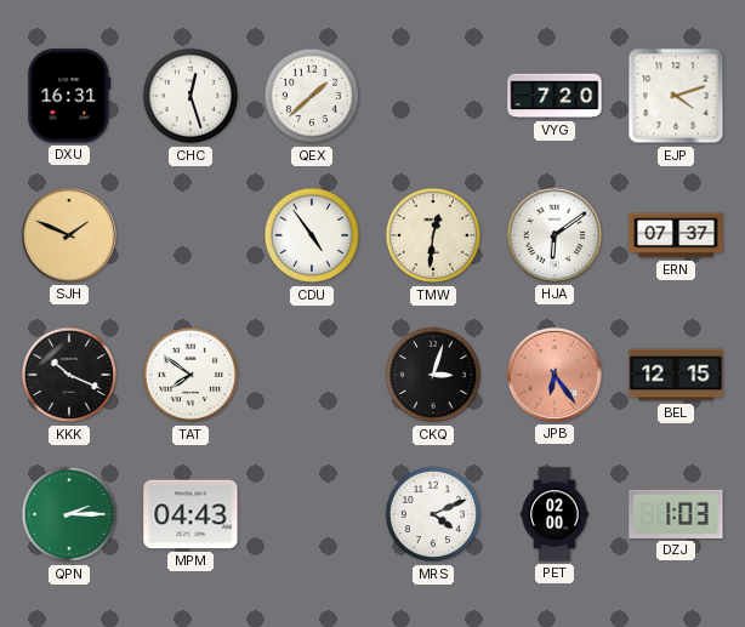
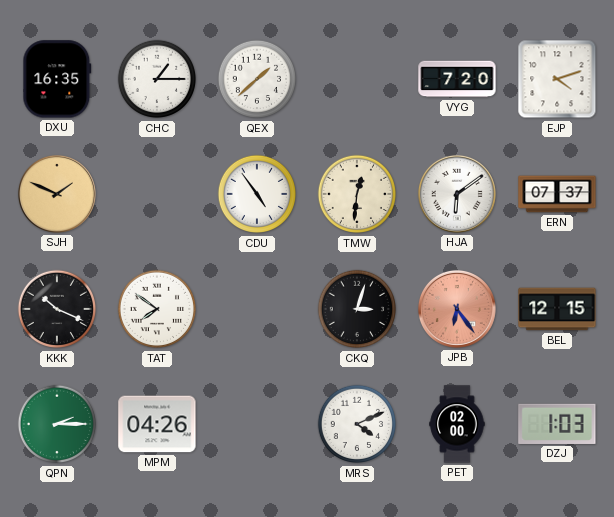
DXU: 16:31 -> 16:35 (57, 79)
CHC: 12:27 -> 1:15 (157, 79)
MPM: 04:43 -> 04:26 (157, 424)
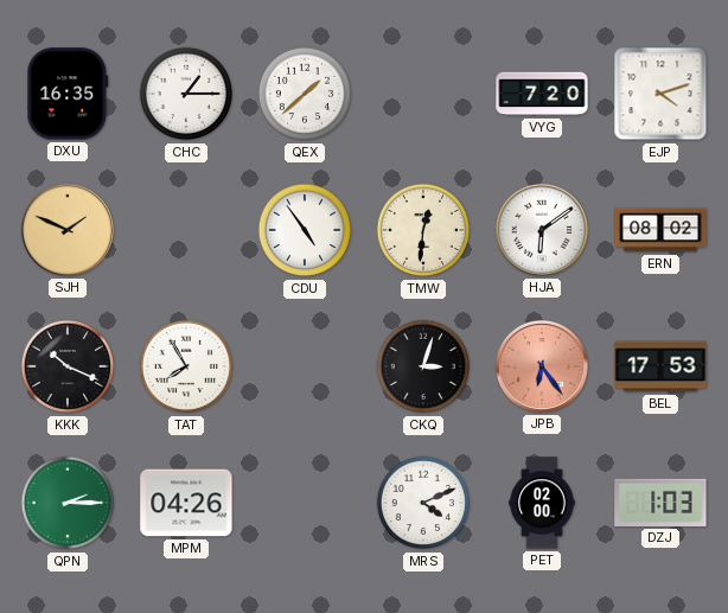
ERN: 07:37 -> 08:02 (660, 230)
TAT: 7:51 -> 7:55 (186, 366)
BEL: 12:15 -> 17:53 (660, 366)
